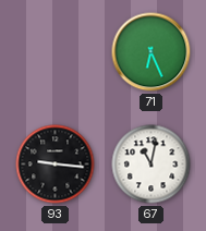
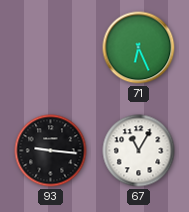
67: 11:02 -> 11:05 (139, 151)
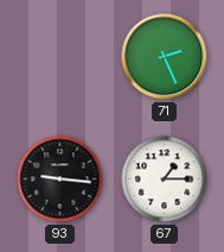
71: 6:26 -> 2:26 (165, 57)
67: 11:05 -> 1:15 (165, 179)
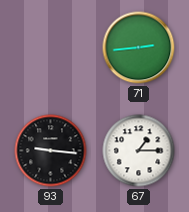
71: 2:26 -> 2:44 (139, 48)
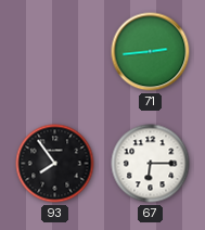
93: 9:16 -> 7:54 (55, 164)
67: 1:15 -> 6:15 (151, 164)
